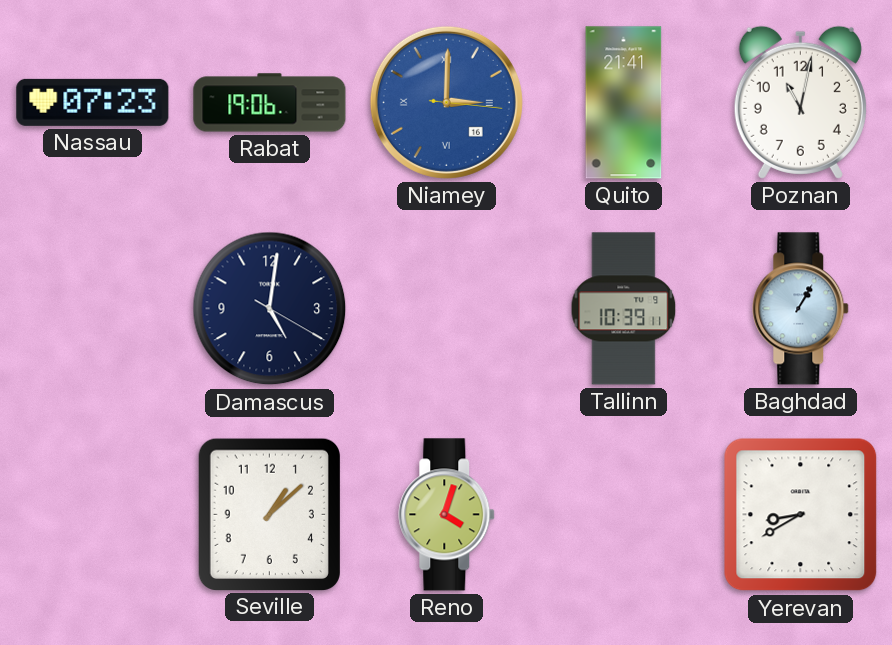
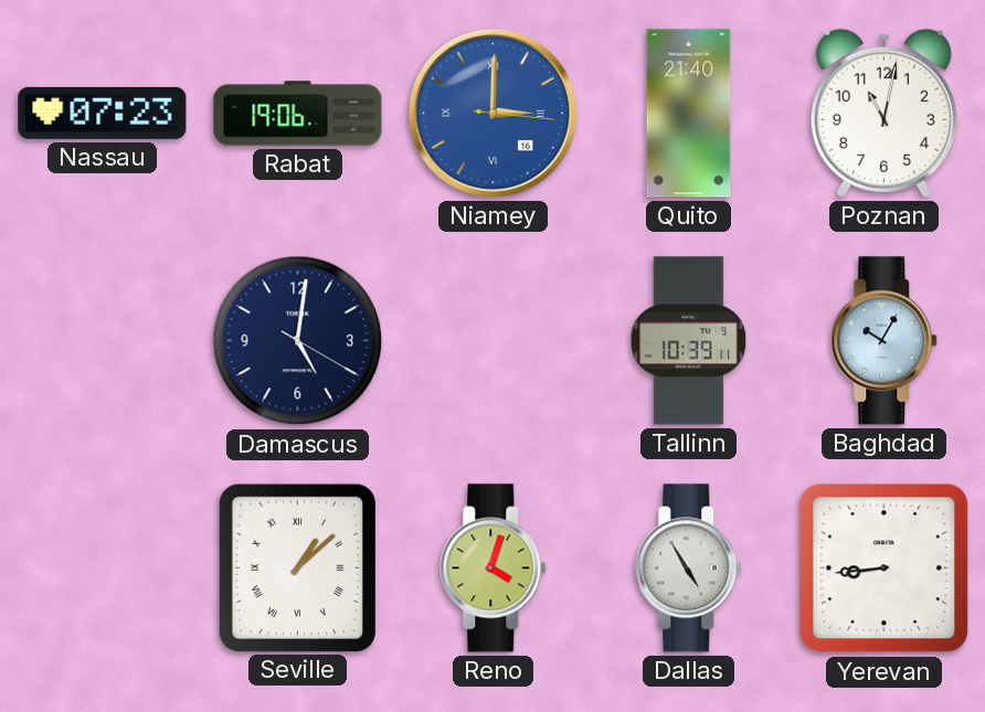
Quito: 21:41 -> 21:40 (689, 114)
Baghdad: 1:05 -> 10:05 (885, 341)
Seville numerals: Arabic -> Roman (297, 567)
Dallas: none -> 4:55 (689, 568)
Yerevan: 8:40 -> 8:44 (885, 568)
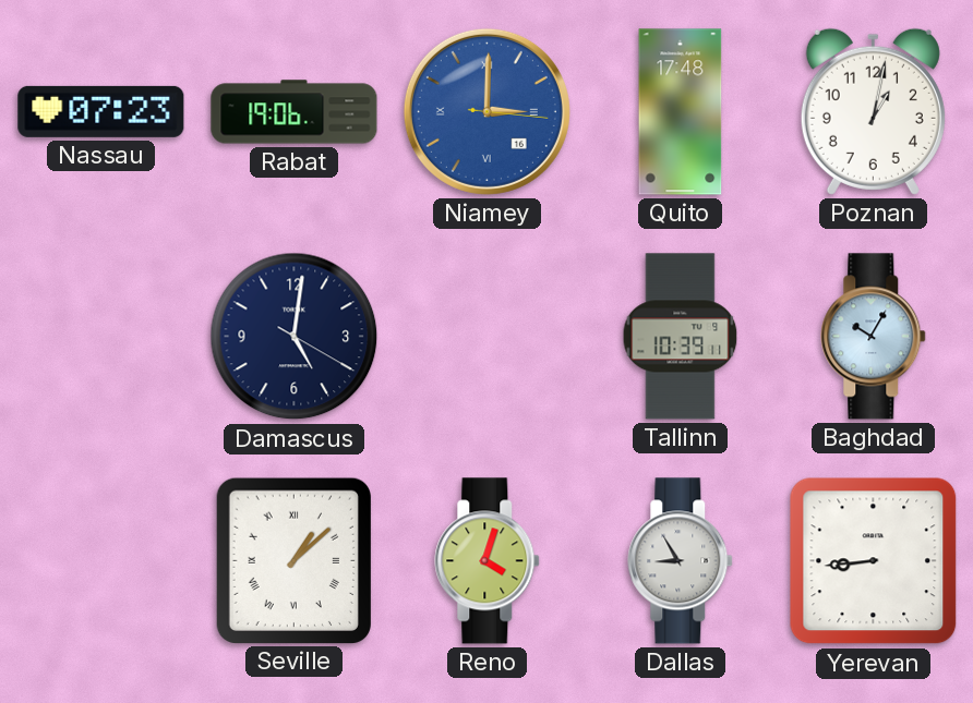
Quito: 21:40 -> 17:48 (681, 112)
Poznan: 11:02 -> 1:02 (873, 111)
Dallas: 4:55 -> 8:55 (681, 561)
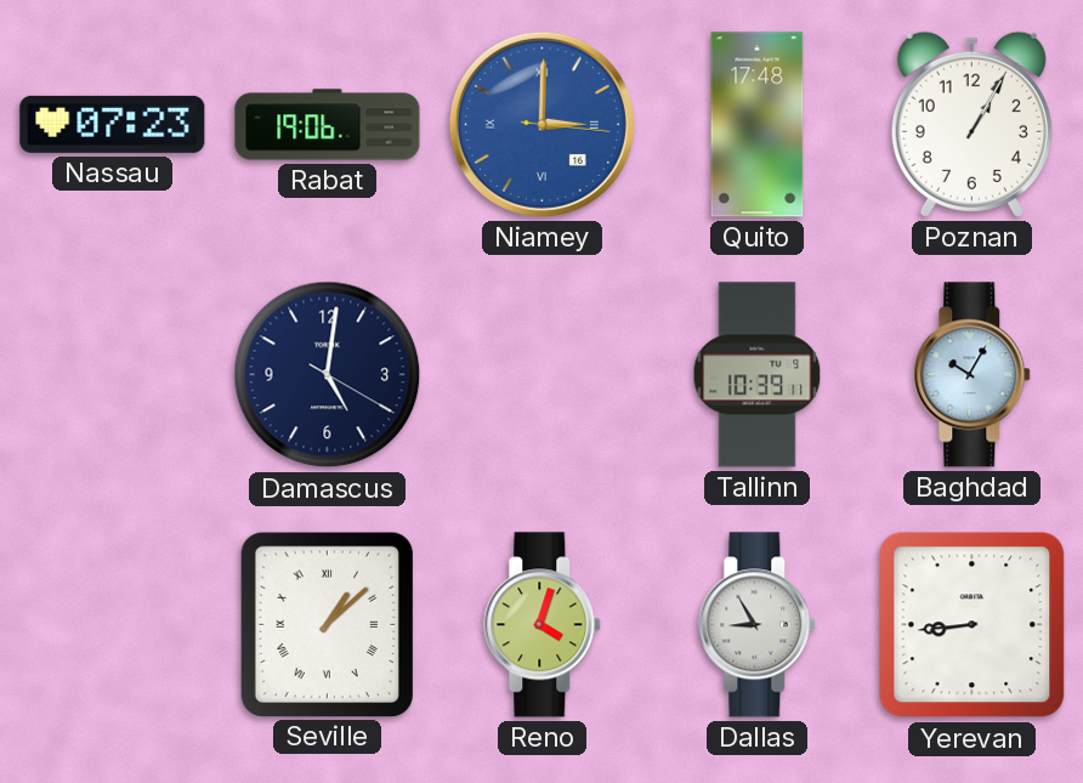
Poznan: 1:02 -> 1:05 (971, 124)
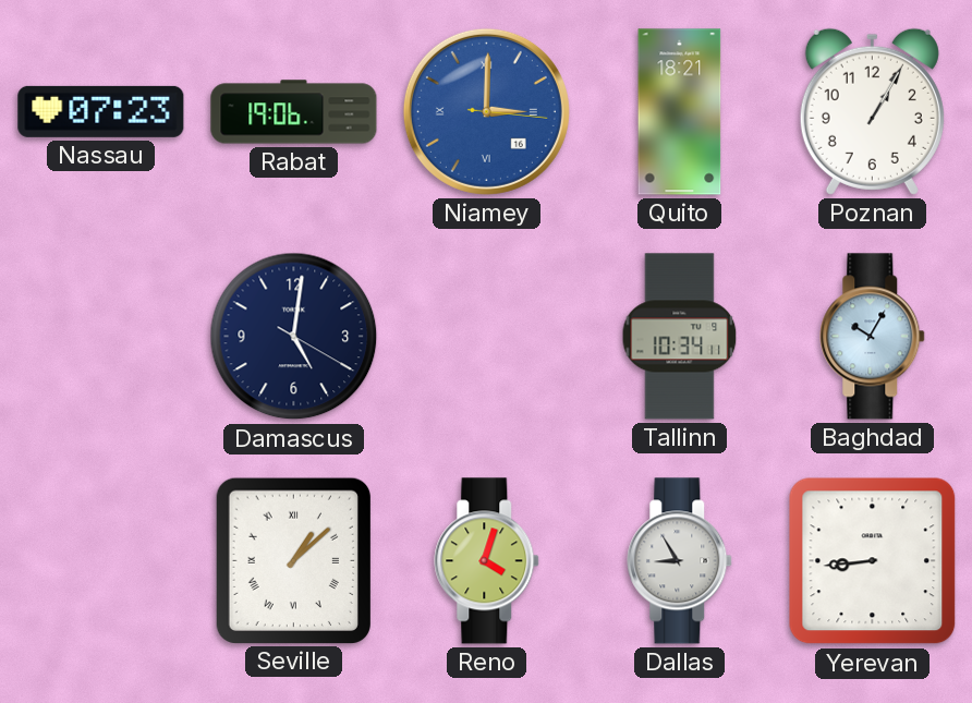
Quito: 17:48 -> 18:21 (680, 112)
Tallinn: 10:39 -> 10:34 (680, 337)
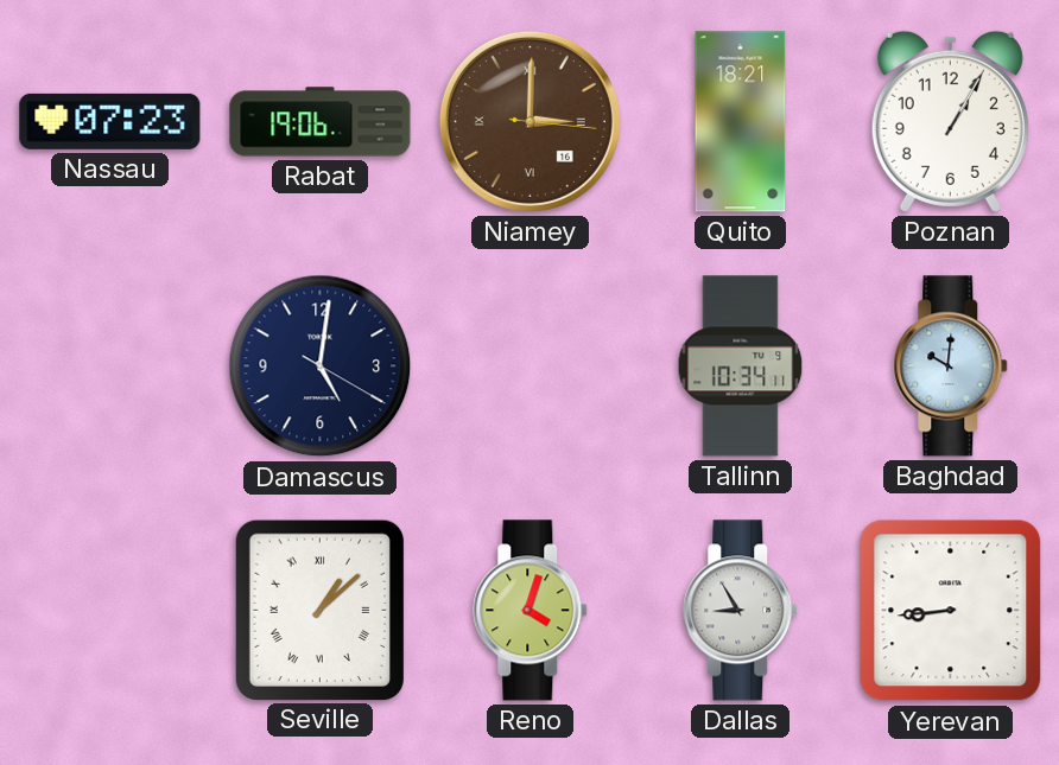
Niamey dial: blue -> brown (529, 121)
Baghdad: 10:05 -> 10:01 (951, 366)
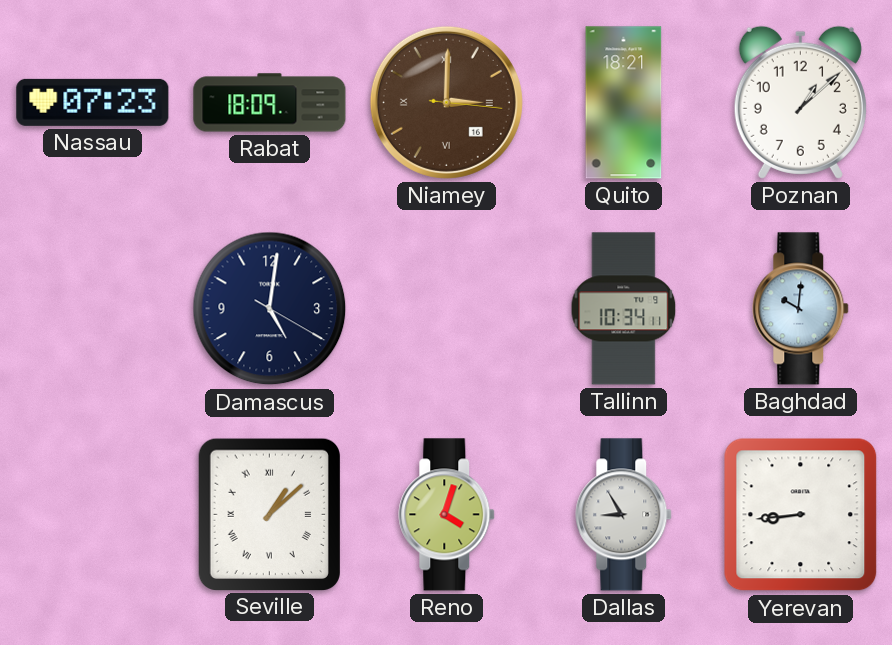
Rabat: 19:06 -> 18:09 (270, 103)
Poznan: 1:05 -> 1:08 (800, 102)
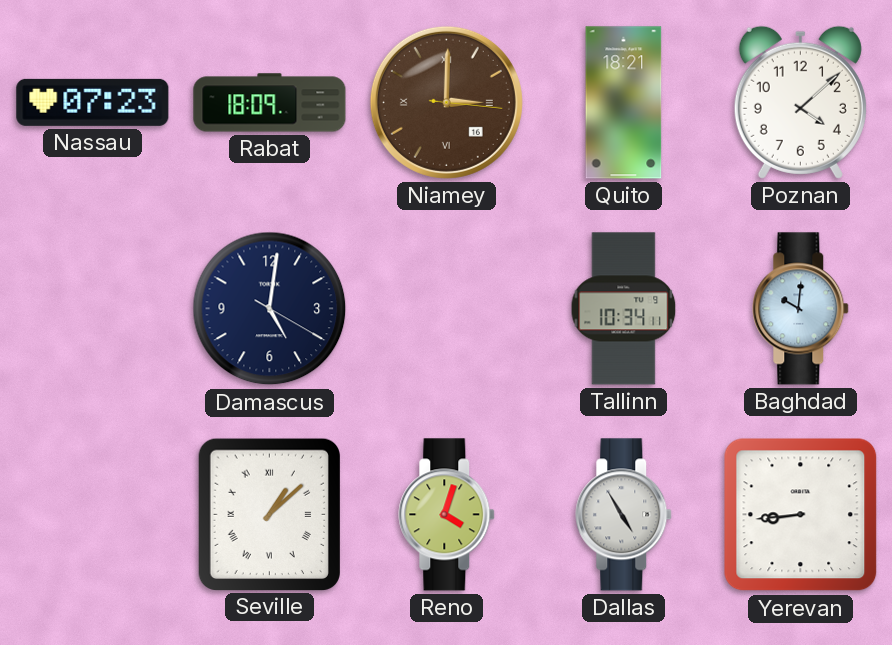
Poznan: 1:08 -> 4:08 (800, 102)
Dallas: 8:55 -> 4:55 (624, 515)
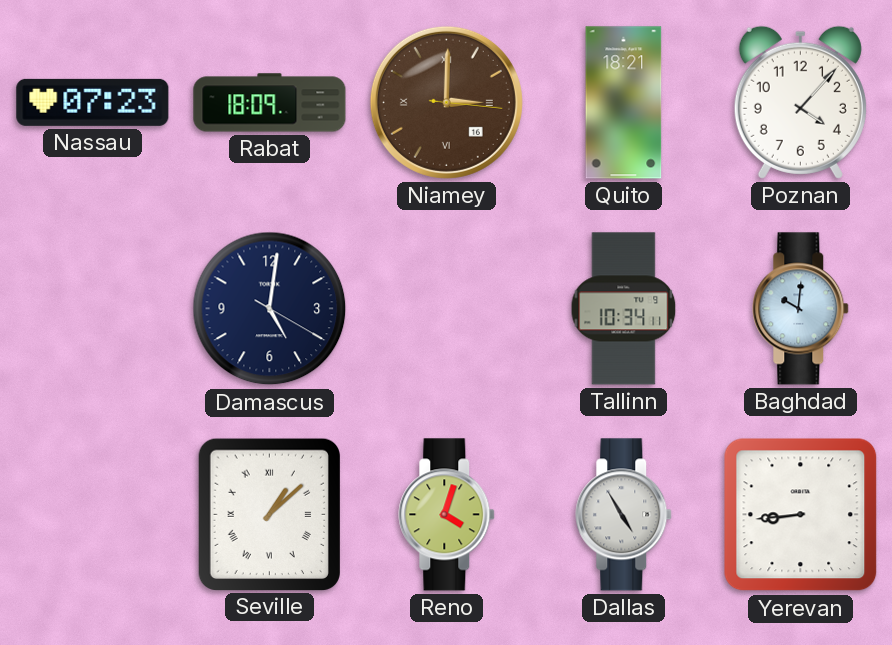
Poznan: 4:08 -> 4:07 (800, 102)
